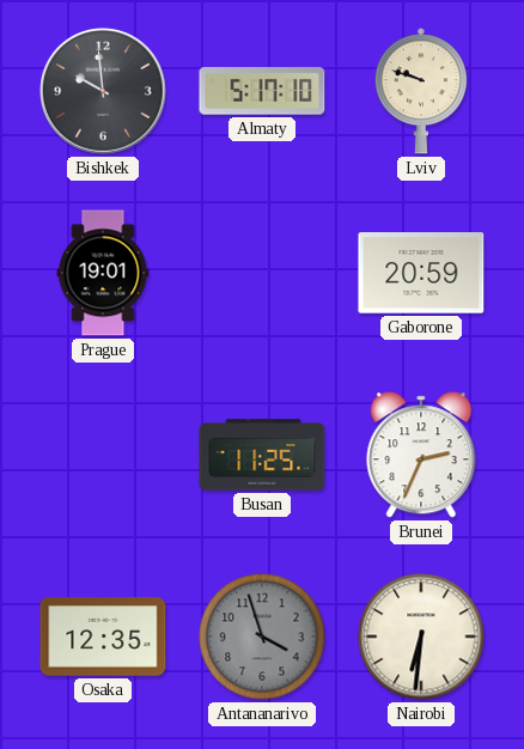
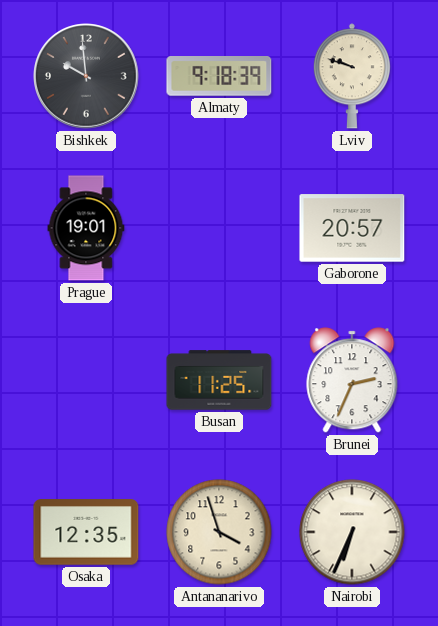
Almaty: 5:17 -> 9:18 (219, 77)
Gaborone: 20:59 -> 20:57 (352, 228)
Antananarivo dial: grey -> cream (219, 532)
Nairobi: 6:31 -> 6:34 (352, 532)
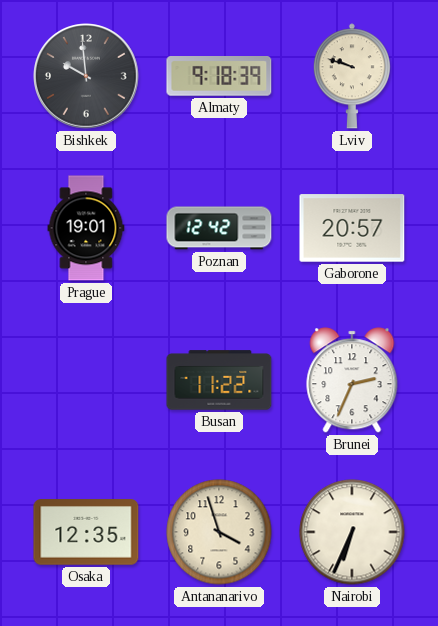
Poznan: none -> 12:42 (219, 228)
Busan: 11:25 -> 11:22 (219, 380)
